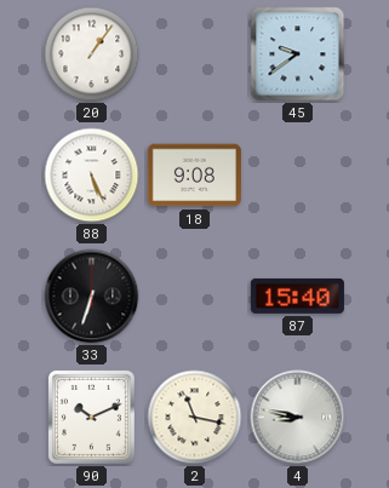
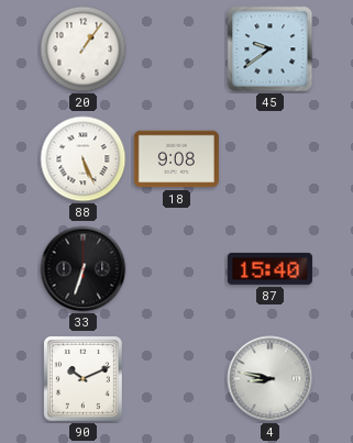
2: 11:17 -> none (195, 418)
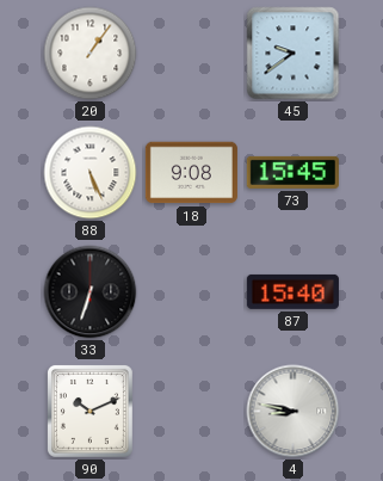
73: none -> 15:45 (292, 172)
